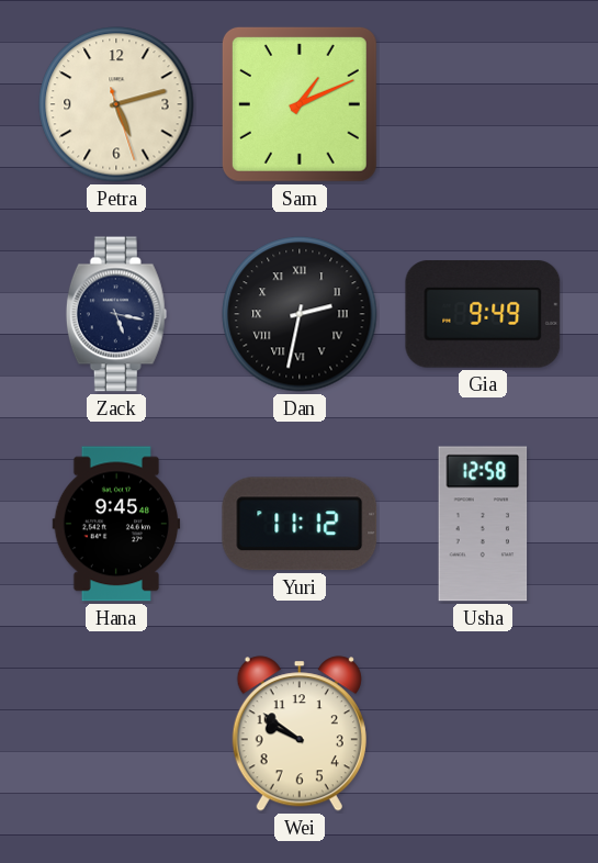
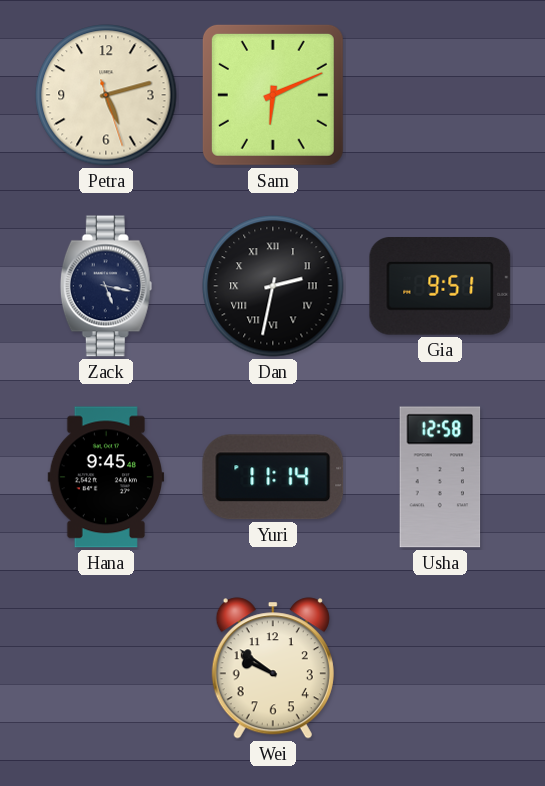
Sam: 1:11 -> 6:11 (273, 95)
Gia: 9:49 -> 9:51 (440, 286)
Yuri: 11:12 -> 11:14 (273, 477)
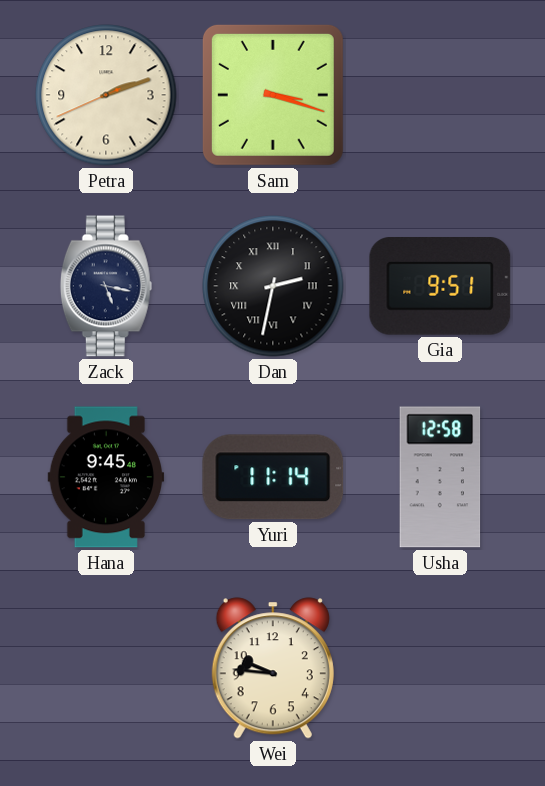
Petra: 5:12 -> 2:11 (106, 95)
Sam: 6:11 -> 3:18 (273, 95)
Wei: 9:51 -> 9:46 (273, 668)
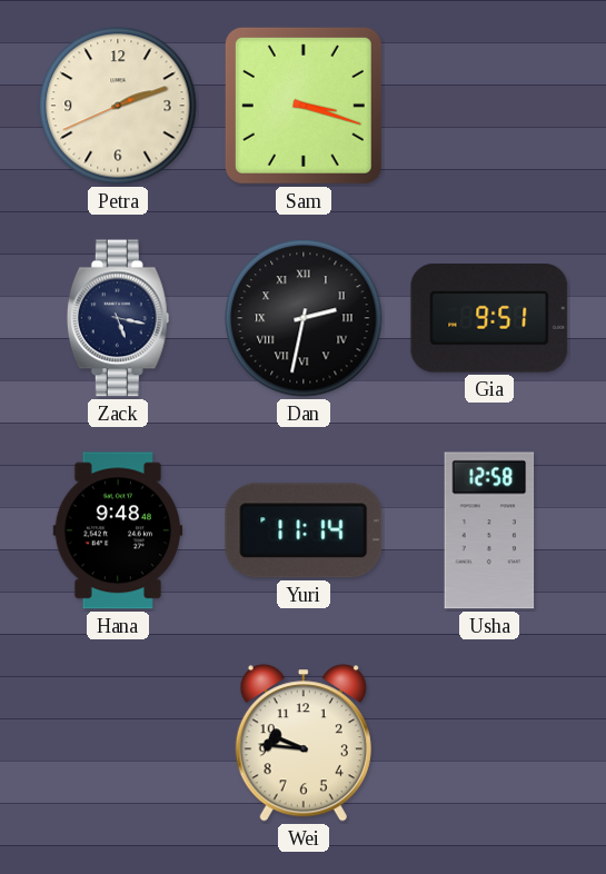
Hana: 9:45 -> 9:48 (118, 530)
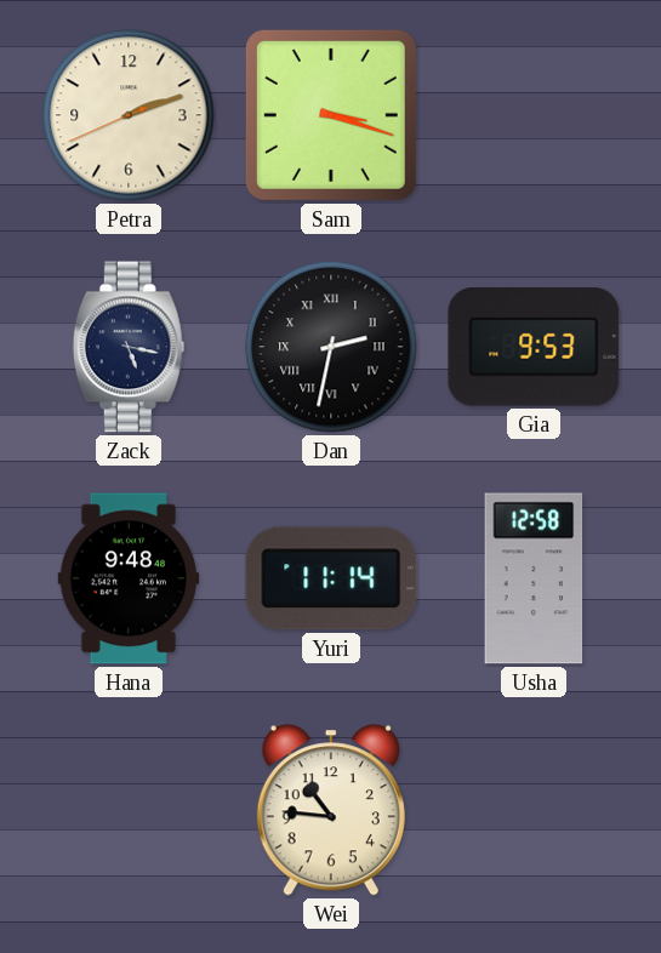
Gia: 9:51 -> 9:53 (534, 347)
Wei: 9:46 -> 10:46 (331, 810)
